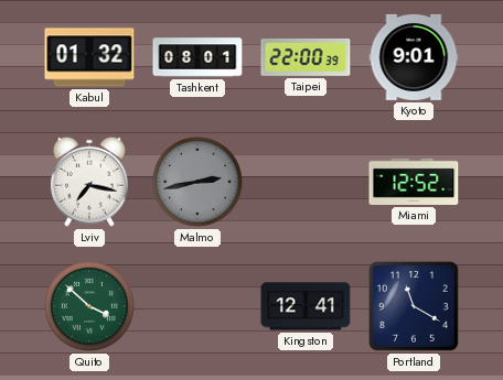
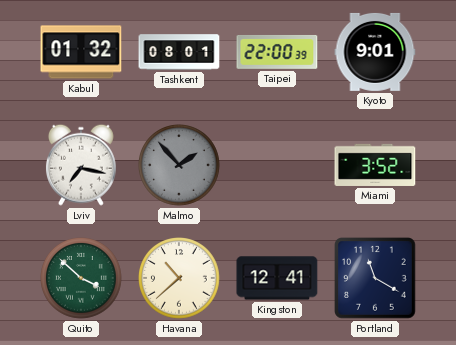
Malmo: 2:43 -> 1:53 (180, 166)
Miami: 12:52 -> 3:52 (375, 165)
Havana: none -> 10:38 (180, 279)
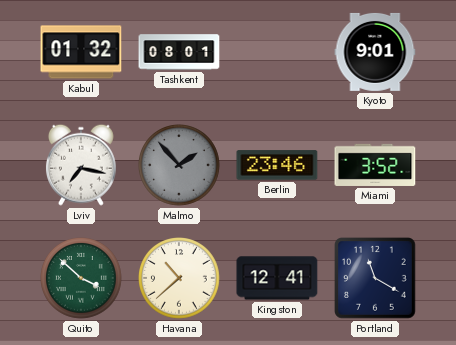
Taipei: 22:00 -> none (277, 52)
Berlin: none -> 23:46 (277, 165)
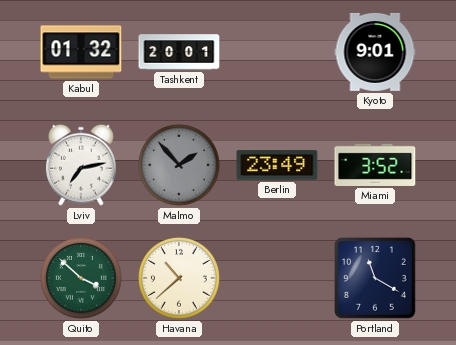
Tashkent: 08:01 -> 20:01 (179, 52)
Lviv: 7:17 -> 7:13 (81, 165)
Berlin: 23:46 -> 23:49 (277, 165)
Kingston: 12:41 -> none (277, 278)
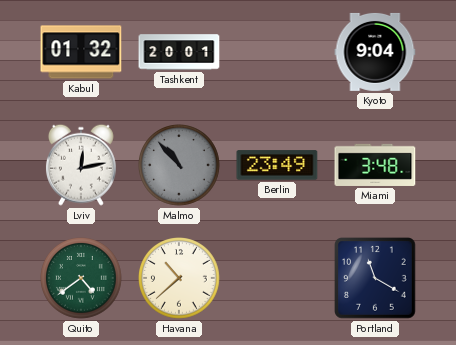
Kyoto: 9:01 -> 9:04 (375, 52)
Lviv: 7:13 -> 12:13 (81, 165)
Malmo: 1:53 -> 10:53 (180, 166)
Miami: 3:52 -> 3:48 (375, 165)
Quito: 3:52 -> 4:39 (82, 279)
